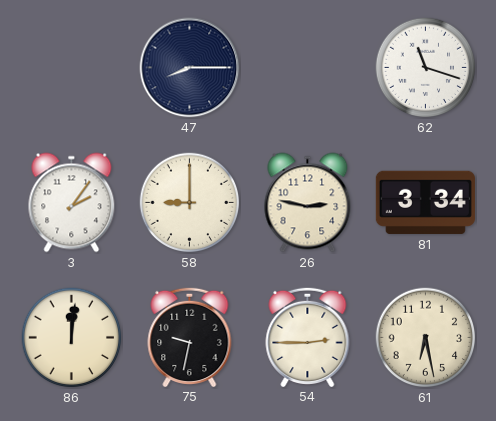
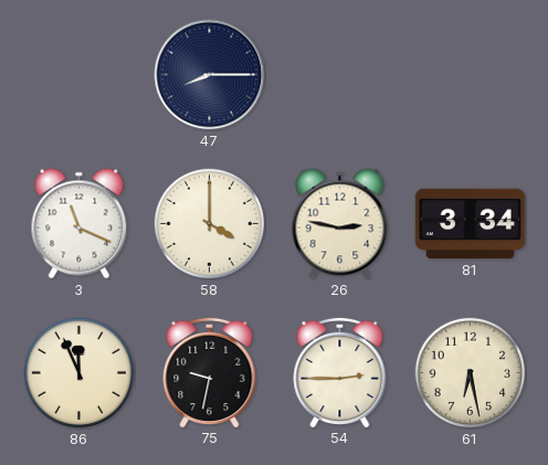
62: 11:18 -> none (426, 68)
3: 2:06 -> 11:19 (80, 224)
58: 9:00 -> 4:00 (210, 224)
86: 12:01 -> 11:56 (80, 373)
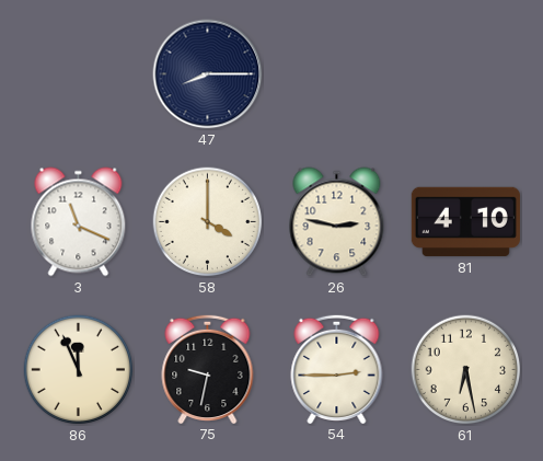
81: 3:34 -> 4:10 (465, 221)
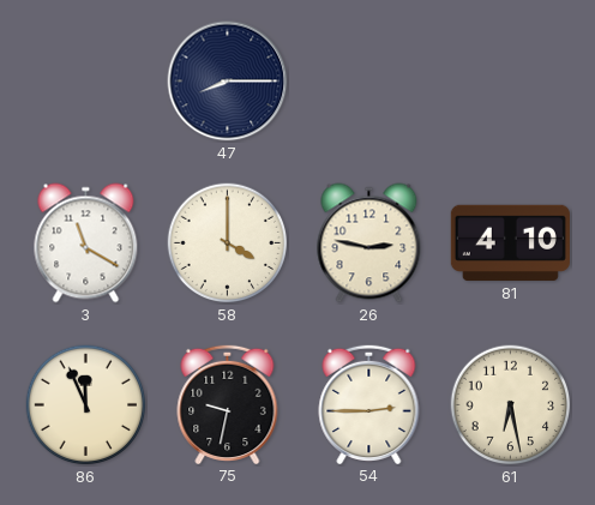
3: 11:19 -> 11:20 (86, 244)
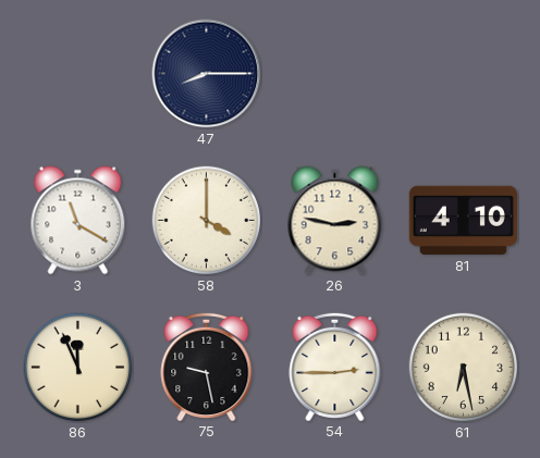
75: 9:32 -> 9:28 (207, 366)
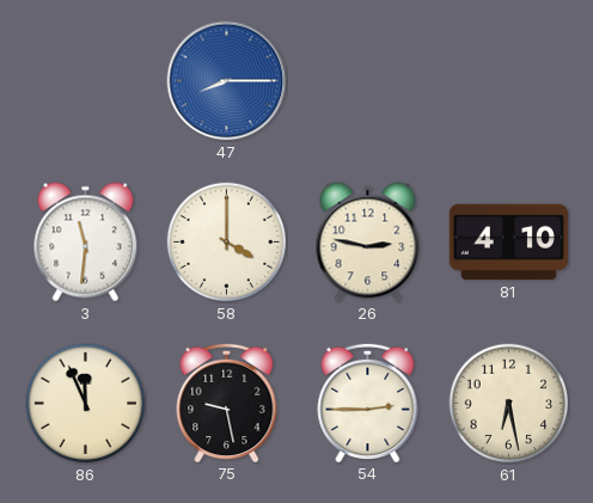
47 dial: navy -> blue (227, 81)
3: 11:20 -> 11:31 (86, 243)
